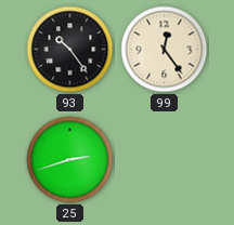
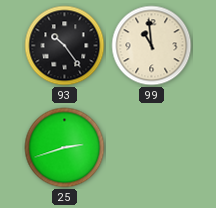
99: 12:24 -> 10:59 (152, 46)
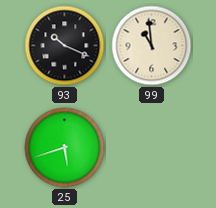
93: 10:24 -> 10:19 (65, 46)
25: 2:42 -> 5:42 (65, 148)
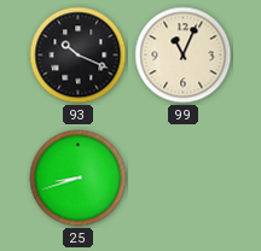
99: 10:59 -> 11:04 (184, 56)
25: 5:42 -> 8:42 (79, 179)
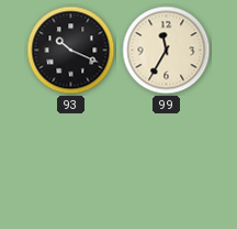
99: 11:04 -> 11:35 (167, 51)
25: 8:42 -> none (79, 179)
